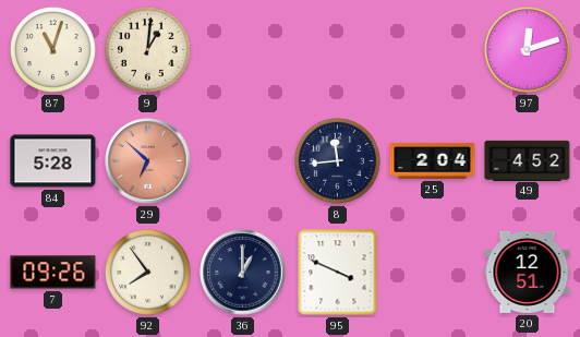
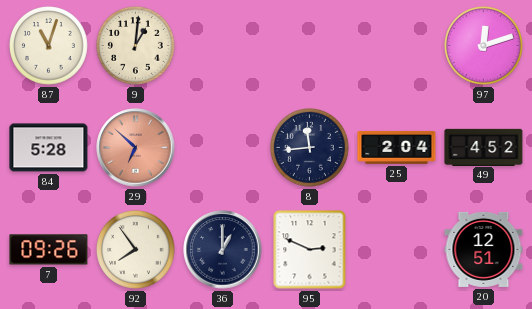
95: 3:49 -> 2:49 (310, 250)
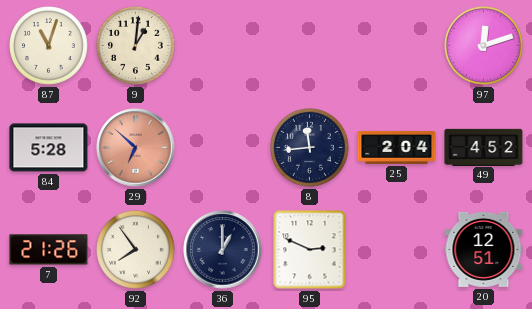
7: 09:26 -> 21:26 (49, 250)
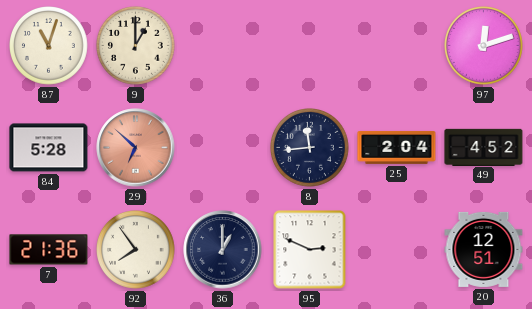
9: 1:01 -> 1:00 (136, 46)
7: 21:26 -> 21:36 (49, 250)
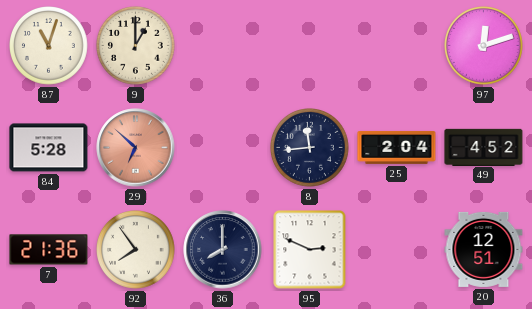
36: 1:00 -> 8:00 (223, 250)
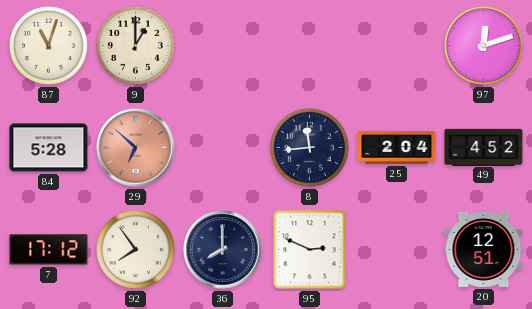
7: 21:36 -> 17:12 (49, 250)
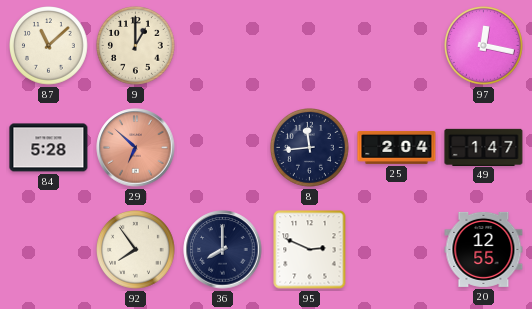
87: 11:03 -> 11:08 (49, 46)
97: 12:12 -> 12:17 (484, 46)
49: 4:52 -> 1:47 (484, 147)
7: 17:12 -> none (49, 250)
20: 12:51 -> 12:55 (484, 249)
